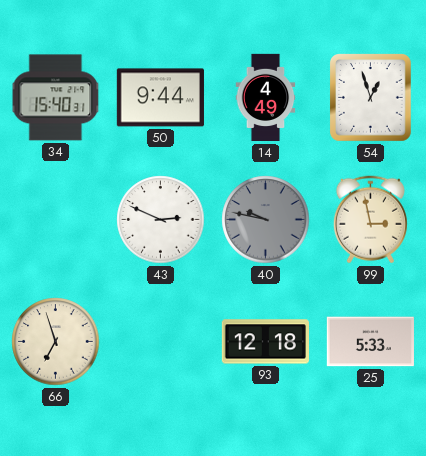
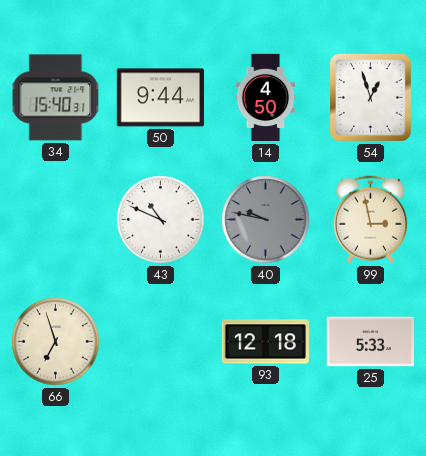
14: 4:49 -> 4:50 (266, 98)
43: 2:49 -> 10:49 (161, 220)
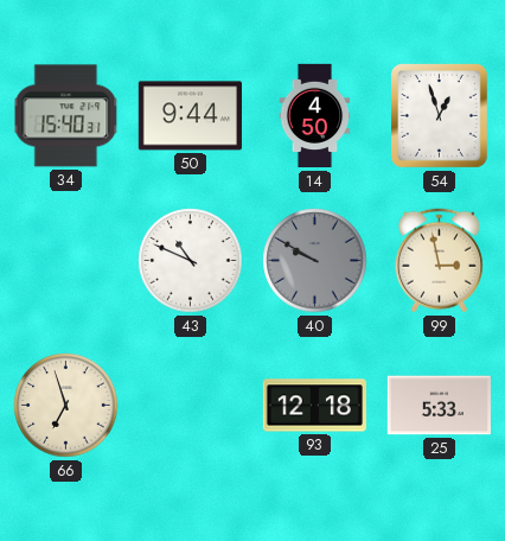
40: 9:47 -> 9:50 (315, 261)
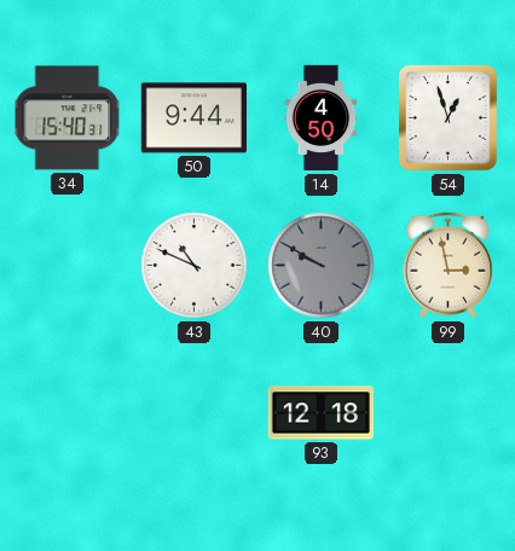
66: 6:57 -> none (66, 406)
25: 5:33 -> none (439, 406)
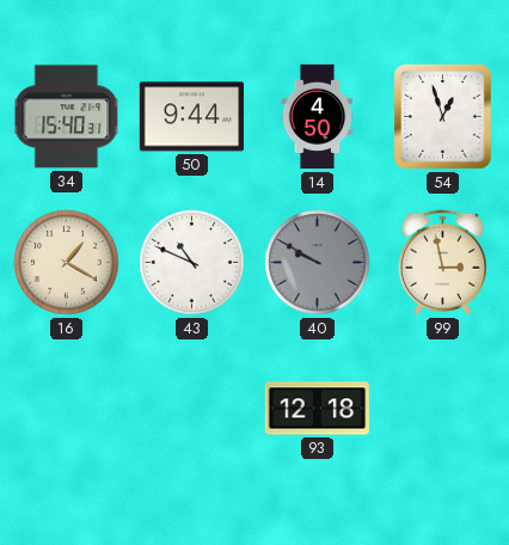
16: none -> 1:20 (67, 263)
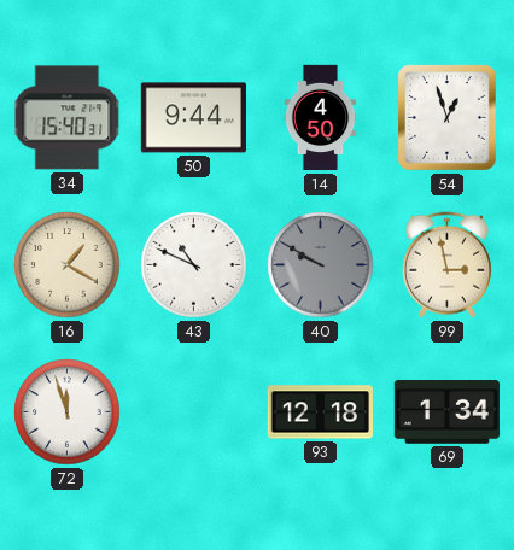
72: none -> 11:57 (68, 413)
69: none -> 1:34 (446, 413)
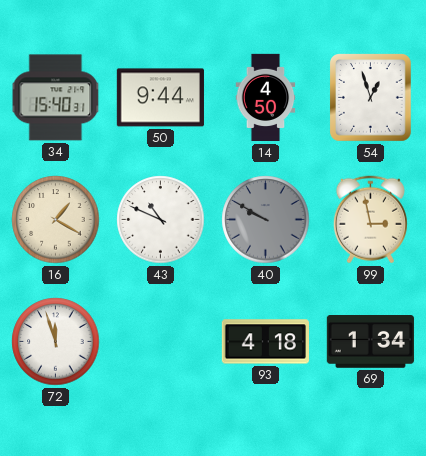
93: 12:18 -> 4:18 (265, 342)
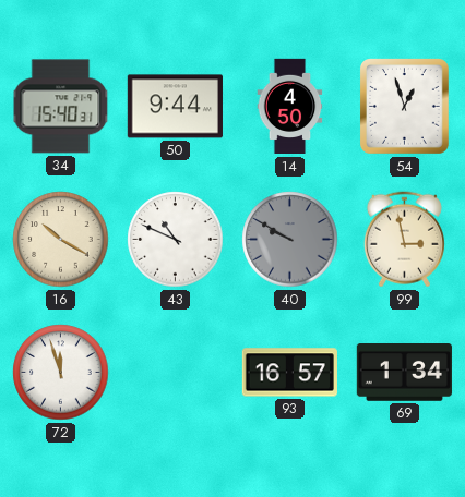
16: 1:20 -> 10:20 (61, 240)
93: 4:18 -> 16:57 (289, 373)
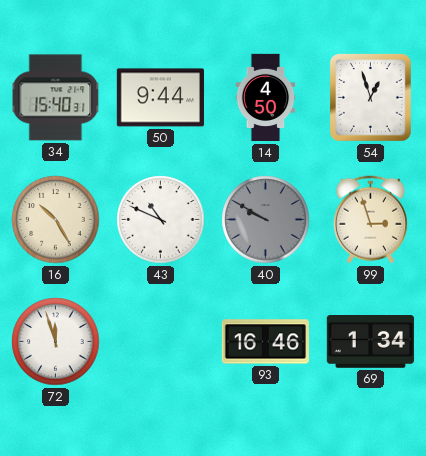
16: 10:20 -> 10:25 (56, 220)
99: 2:58 -> 2:57 (370, 220)
93: 16:57 -> 16:46 (265, 342)
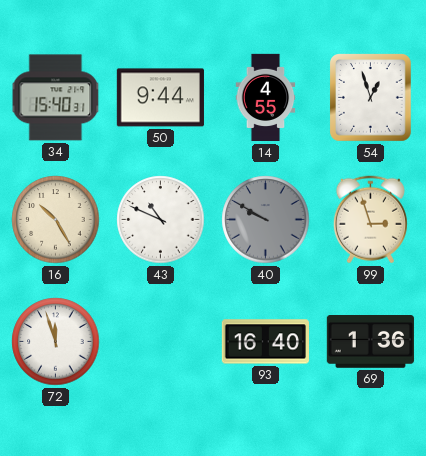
14: 4:50 -> 4:55 (266, 98)
93: 16:46 -> 16:40 (265, 342)
69: 1:34 -> 1:36 (370, 342)
